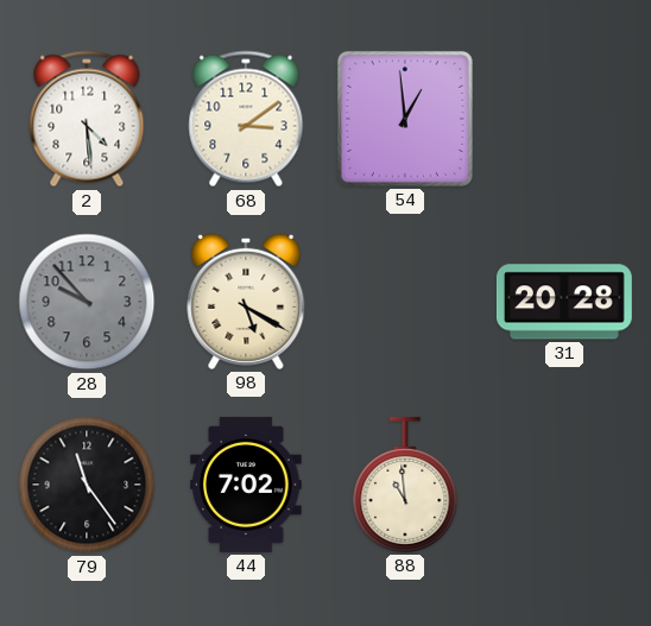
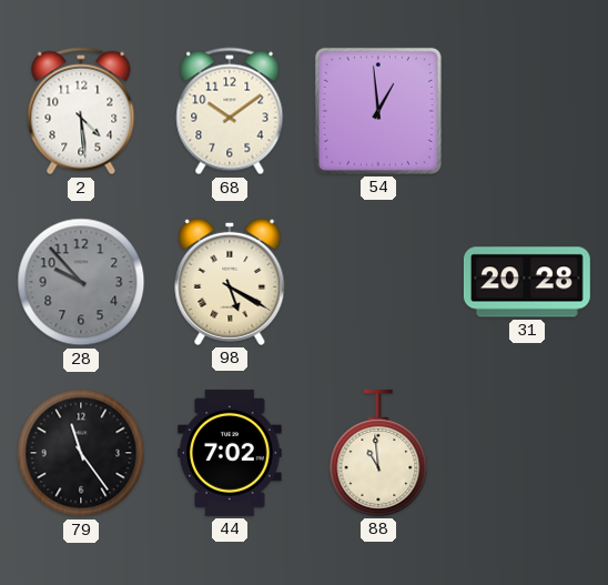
68: 3:09 -> 10:09 (230, 111)
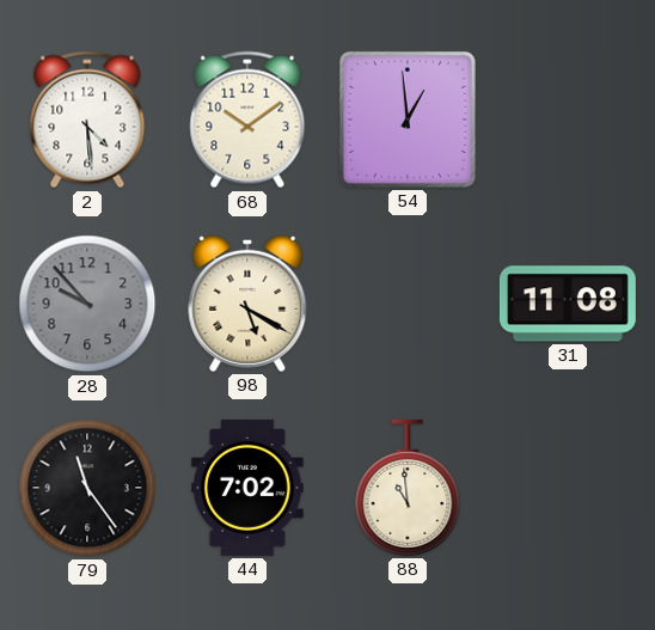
31: 20:28 -> 11:08 (568, 304)
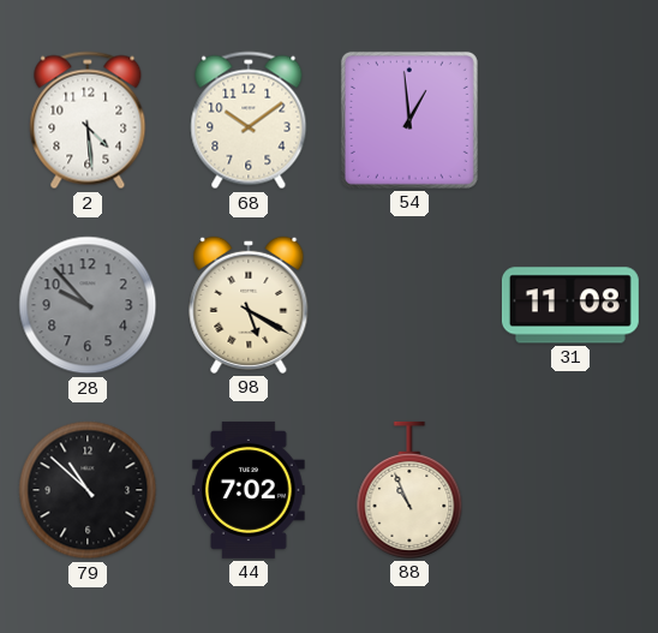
79: 11:24 -> 10:52 (88, 490)
88: 10:59 -> 10:56 (409, 490)
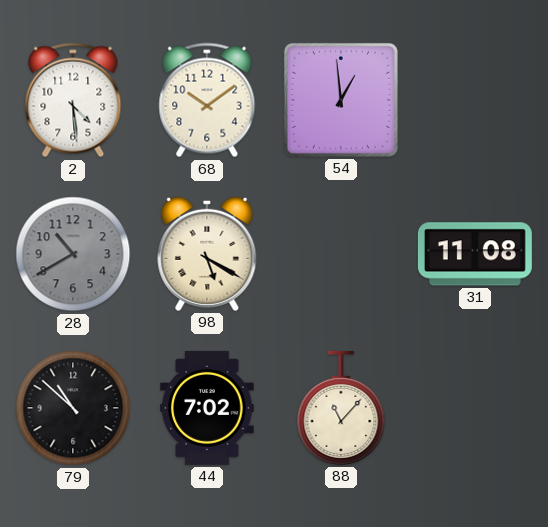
28: 9:53 -> 10:40 (73, 254)
88: 10:56 -> 11:07 (341, 408)
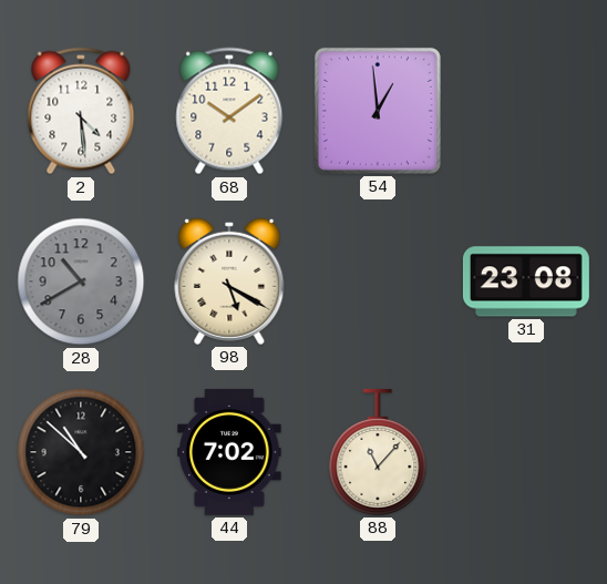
31: 11:08 -> 23:08 (526, 281)
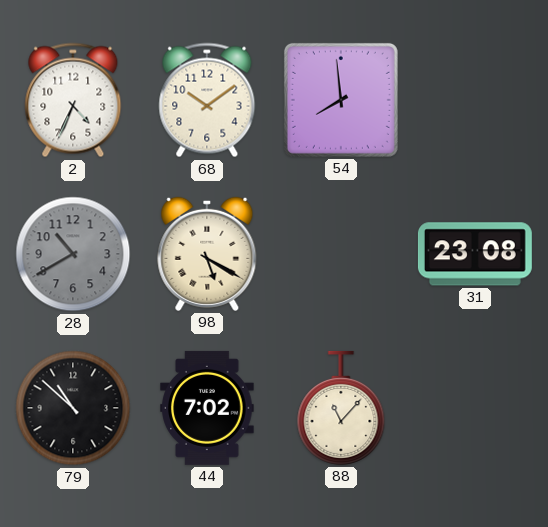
2: 4:29 -> 4:34 (73, 100)
54: 12:59 -> 7:59 (341, 100)
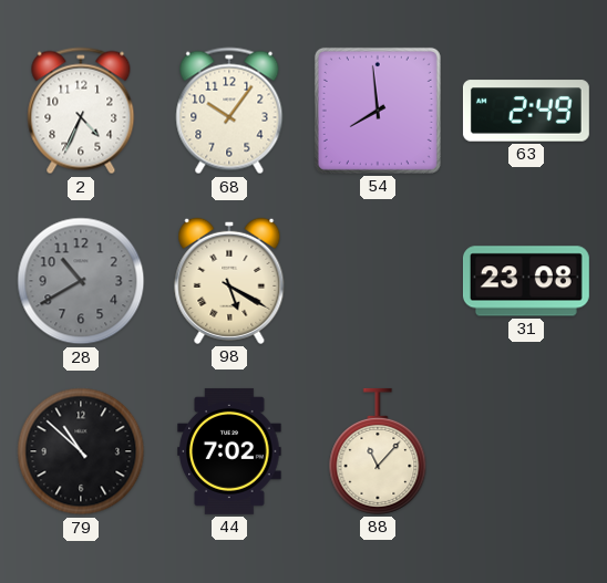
68: 10:09 -> 10:06 (229, 111)
63: none -> 2:49 (526, 111)
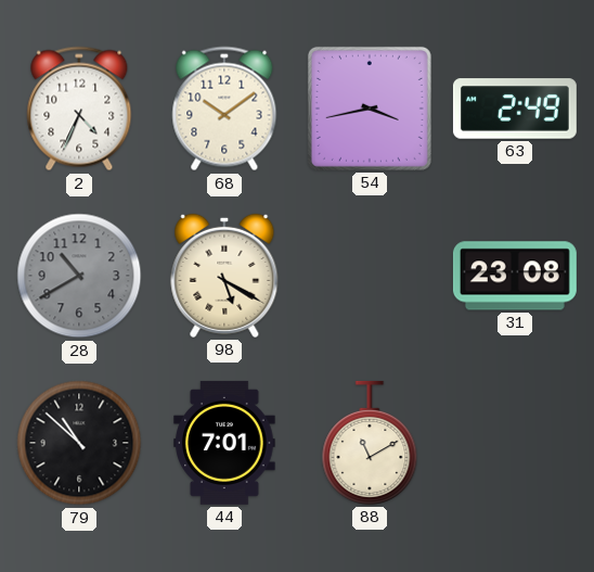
68: 10:06 -> 10:09 (224, 109)
54: 7:59 -> 3:43 (370, 109)
44: 7:02 -> 7:01 (224, 443)
88: 11:07 -> 11:10 (370, 443)
